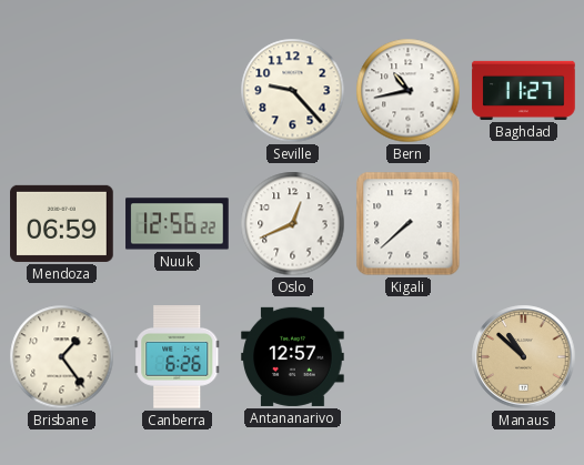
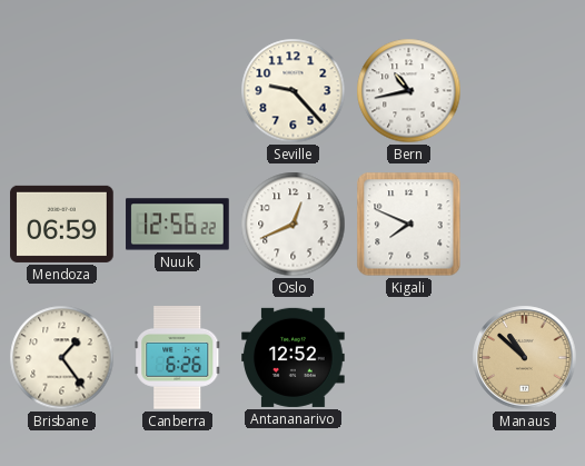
Baghdad: 11:27 -> none (524, 90)
Kigali: 7:38 -> 7:49 (409, 225)
Antananarivo: 12:57 -> 12:52 (294, 357)
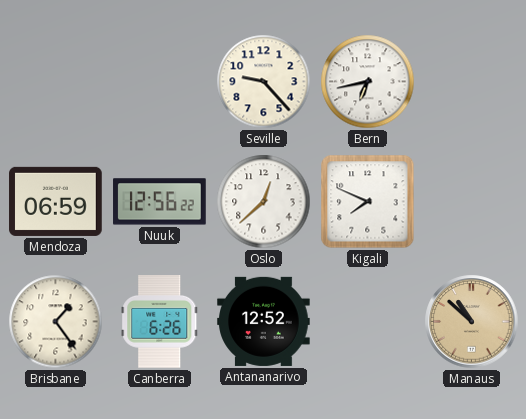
Bern: 10:43 -> 6:43 (368, 82)
Oslo: 12:41 -> 12:38 (264, 202)
